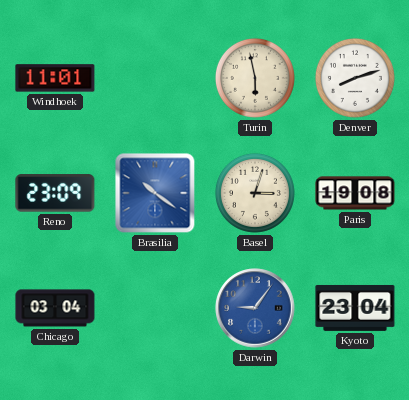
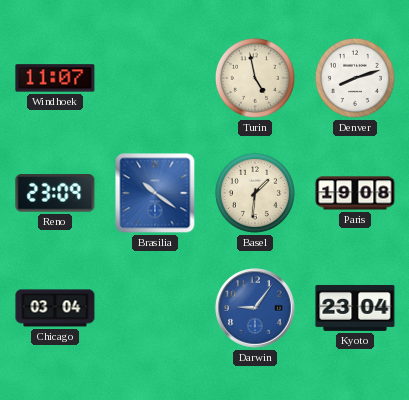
Windhoek: 11:01 -> 11:07 (55, 78)
Turin: 5:58 -> 4:58 (255, 78)
Basel: 3:03 -> 1:31 (255, 193)
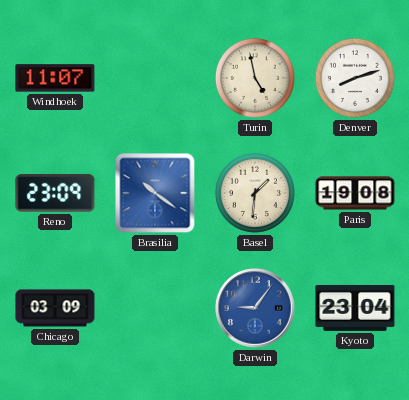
Chicago: 03:04 -> 03:09 (55, 308)
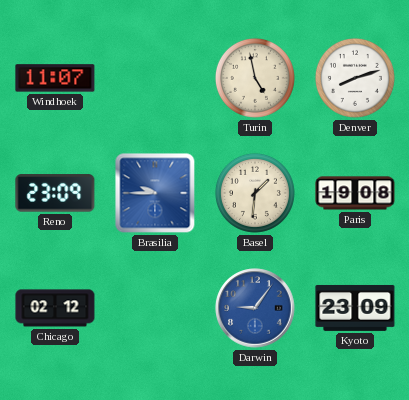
Brasilia: 10:21 -> 9:45 (155, 193)
Chicago: 03:09 -> 02:12 (55, 308)
Kyoto: 23:04 -> 23:09 (355, 308)
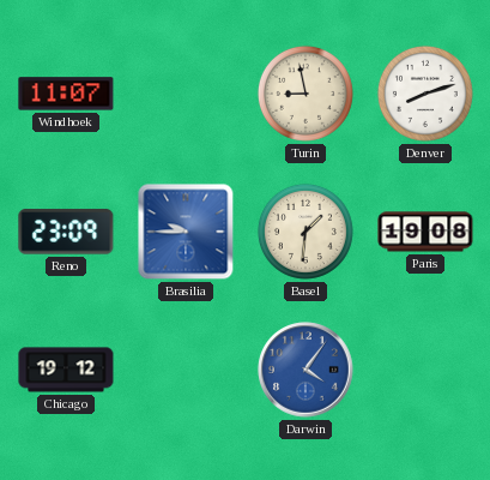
Turin: 4:58 -> 8:58 (306, 94)
Chicago: 02:12 -> 19:12 (66, 370)
Darwin: 9:06 -> 4:06 (306, 370)
Kyoto: 23:09 -> none (355, 308)
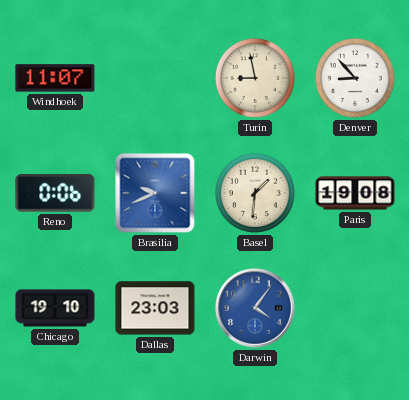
Denver: 8:12 -> 8:53 (355, 78)
Reno: 23:09 -> 0:06 (55, 193)
Brasilia: 9:45 -> 9:41 (155, 193)
Chicago: 19:12 -> 19:10 (55, 308)
Dallas: none -> 23:03 (155, 308)
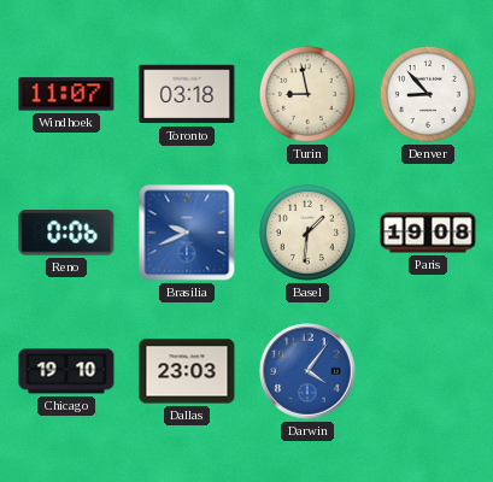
Toronto: none -> 03:18 (187, 94)
